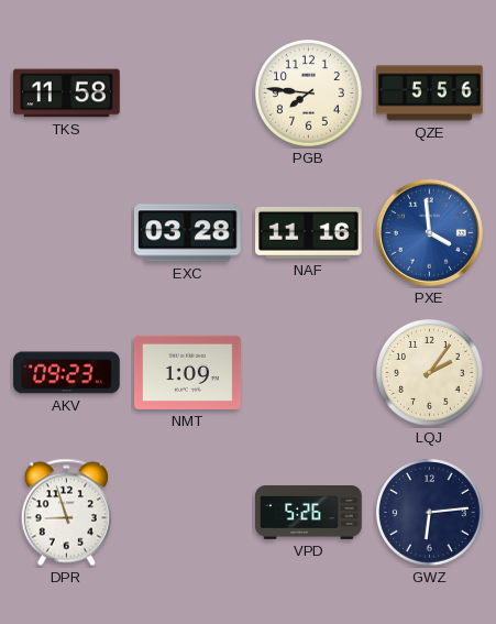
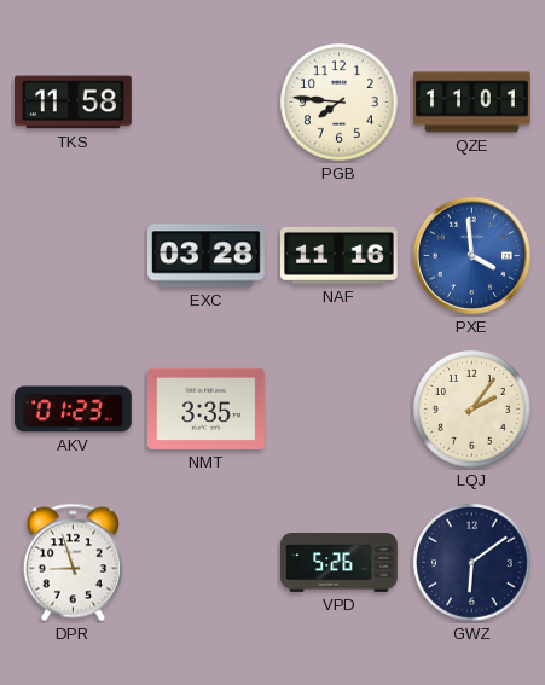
QZE: 5:56 -> 11:01 (472, 103)
AKV: 09:23 -> 01:23 (74, 410)
NMT: 1:09 -> 3:35 (207, 408)
GWZ: 6:14 -> 6:09 (472, 563)
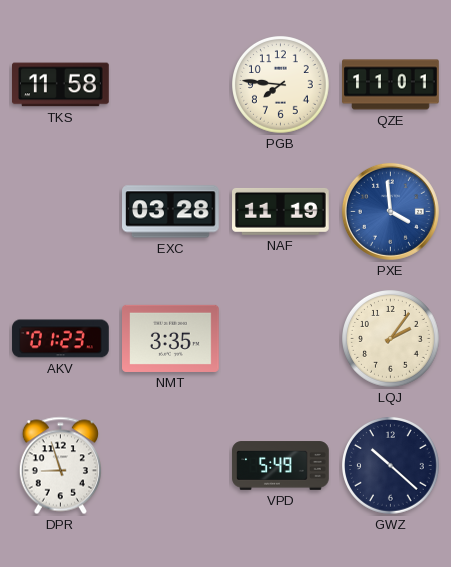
NAF: 11:16 -> 11:19 (281, 211)
VPD: 5:26 -> 5:49 (281, 466)
GWZ: 6:09 -> 10:22 (391, 466)
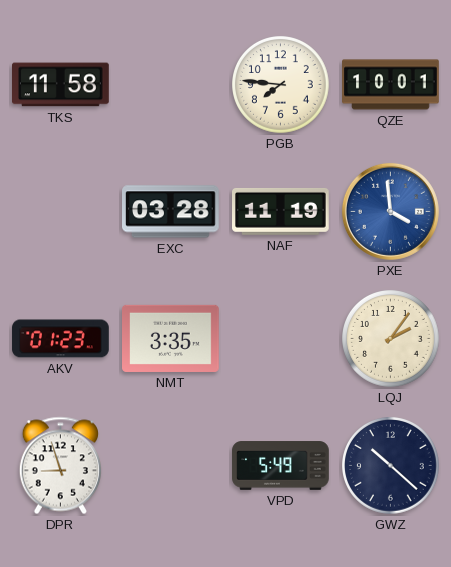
QZE: 11:01 -> 10:01 (391, 85)
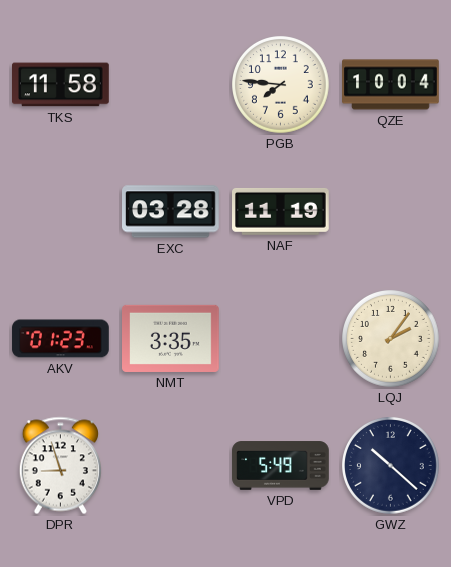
QZE: 10:01 -> 10:04 (391, 85)
PXE: 3:59 -> none (390, 211)
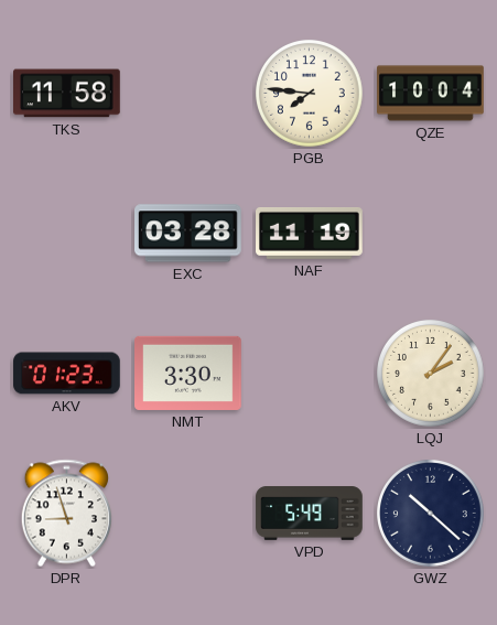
NMT: 3:35 -> 3:30 (188, 373)
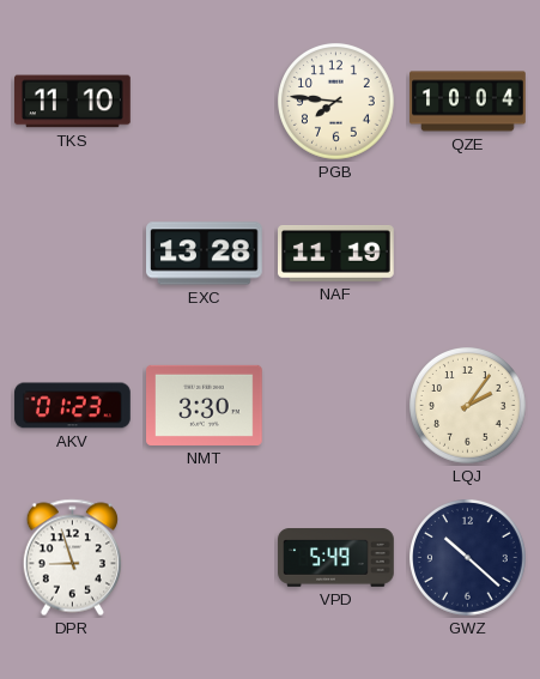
TKS: 11:58 -> 11:10 (73, 102)
EXC: 03:28 -> 13:28 (205, 254)
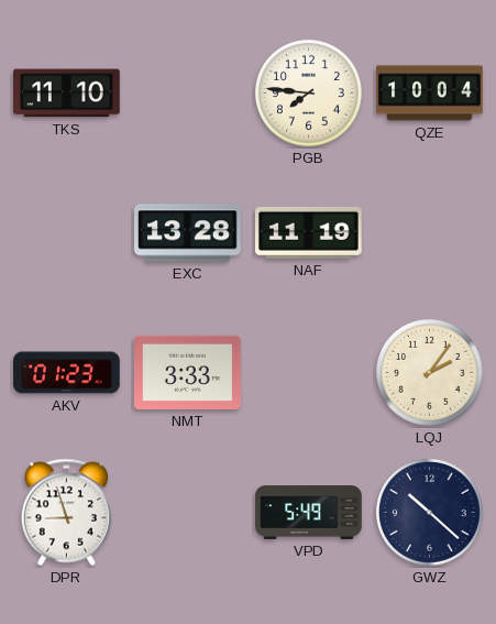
NMT: 3:30 -> 3:33 (188, 372)
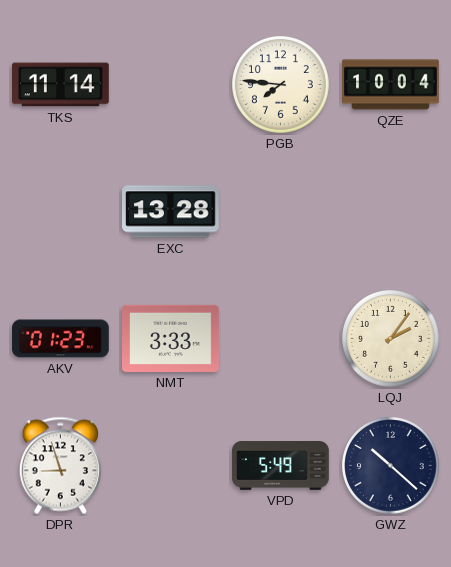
TKS: 11:10 -> 11:14 (61, 85)
NAF: 11:19 -> none (309, 232)
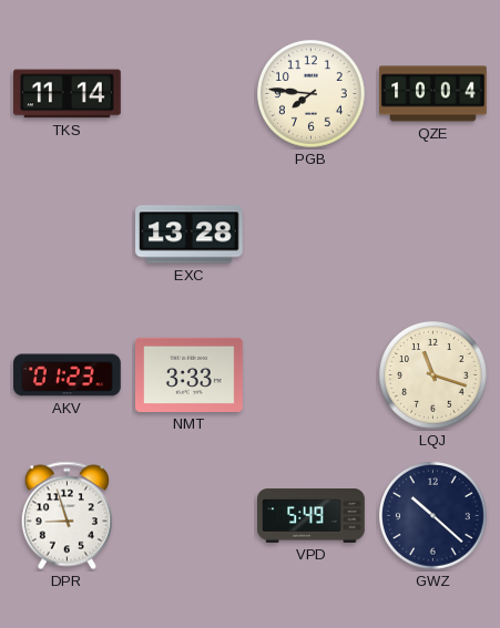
LQJ: 2:06 -> 11:18 (433, 375)
